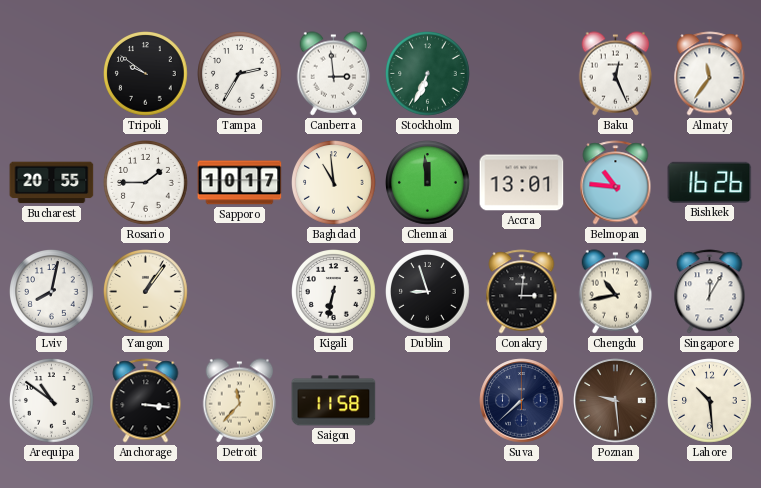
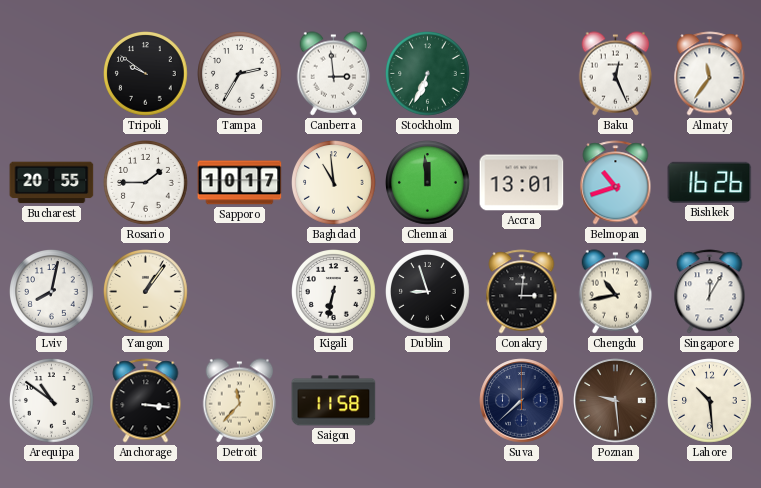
Belmopan: 10:46 -> 10:42 (616, 183)
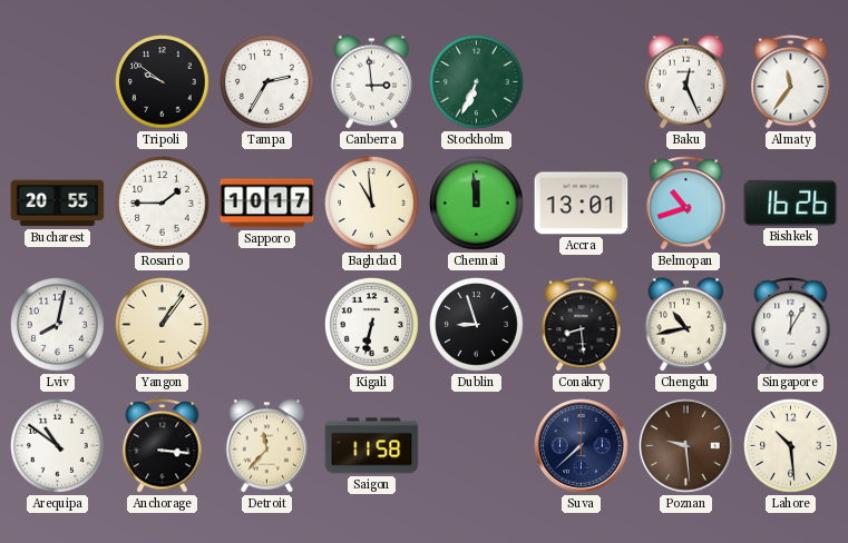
Conakry: 3:01 -> 8:29 (582, 325)
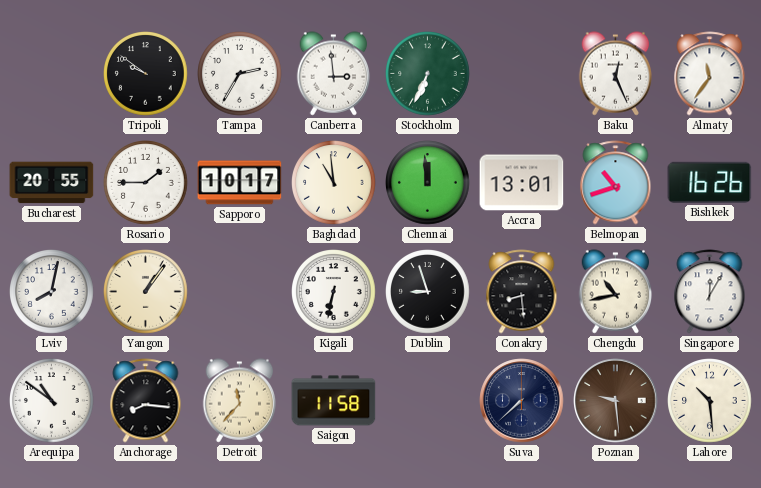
Anchorage: 3:16 -> 8:16 (146, 401)
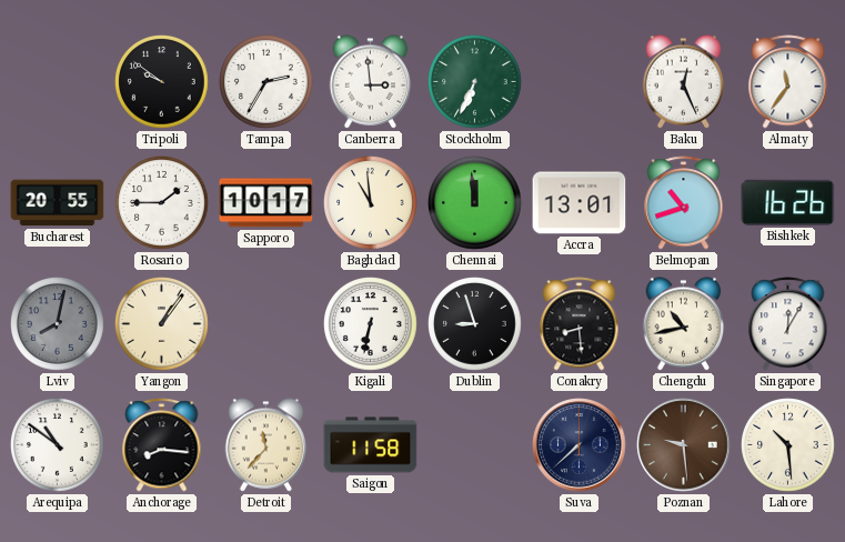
Lviv dial: white -> grey (58, 324)
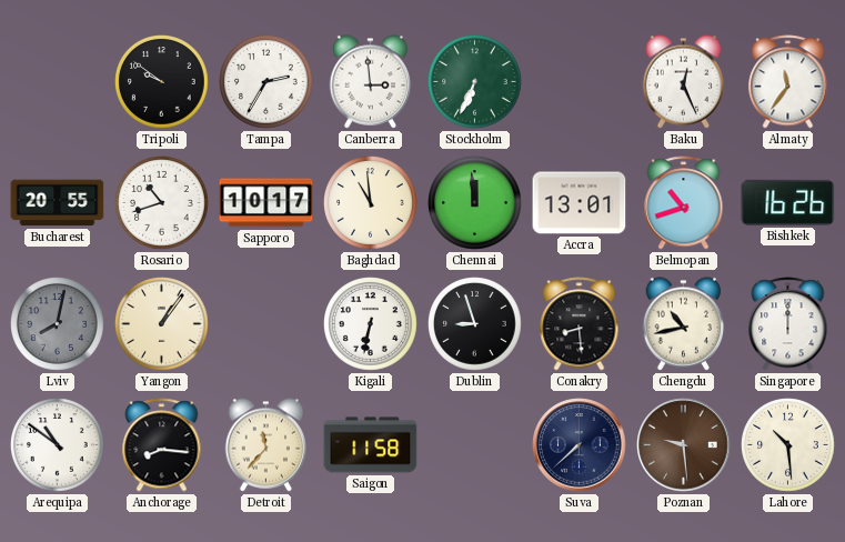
Rosario: 1:45 -> 10:42 (162, 203)
Singapore: 12:05 -> 12:00 (788, 324)
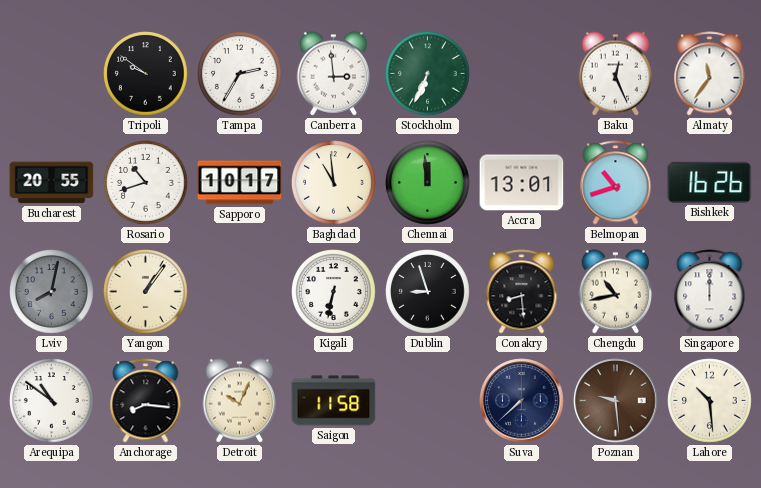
Detroit: 11:37 -> 10:04 (240, 401)
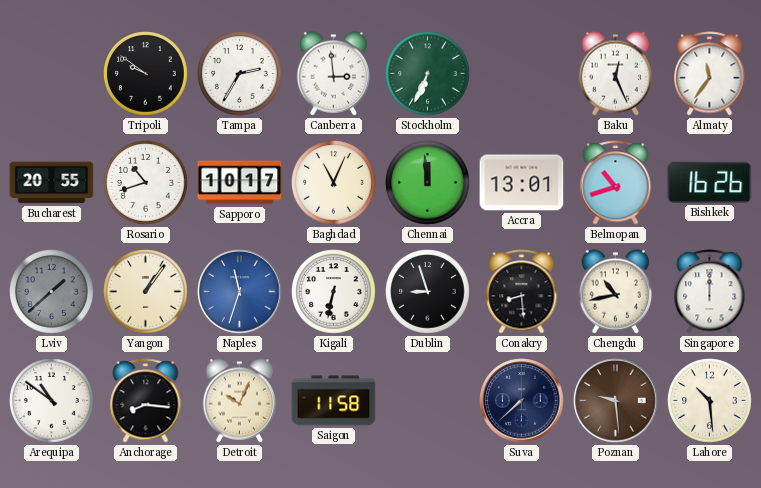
Baghdad: 10:59 -> 11:04 (334, 183)
Lviv: 8:02 -> 1:38 (52, 292)
Naples: none -> 11:33 (240, 292)
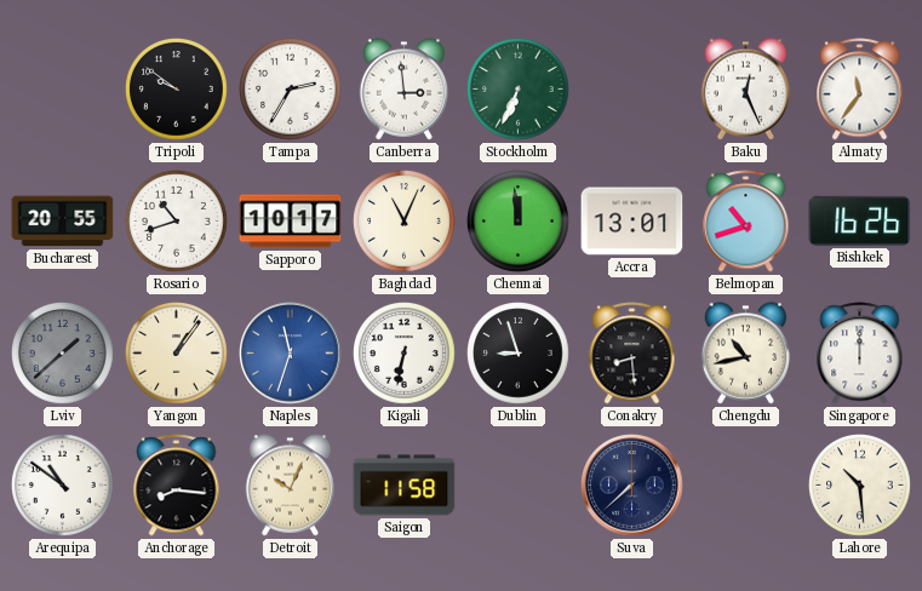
Poznan: 9:29 -> none (616, 401)
